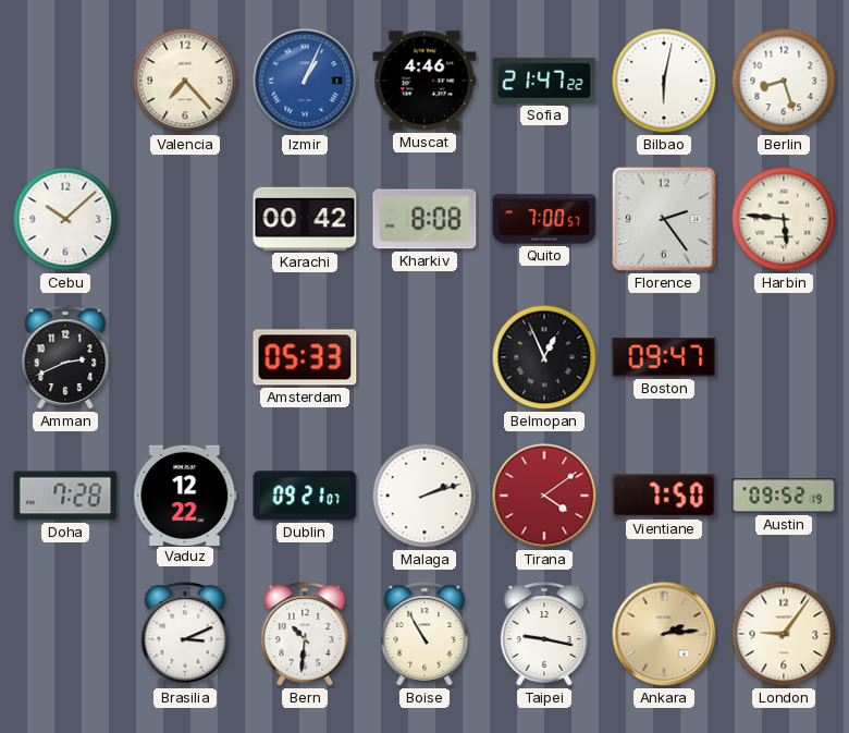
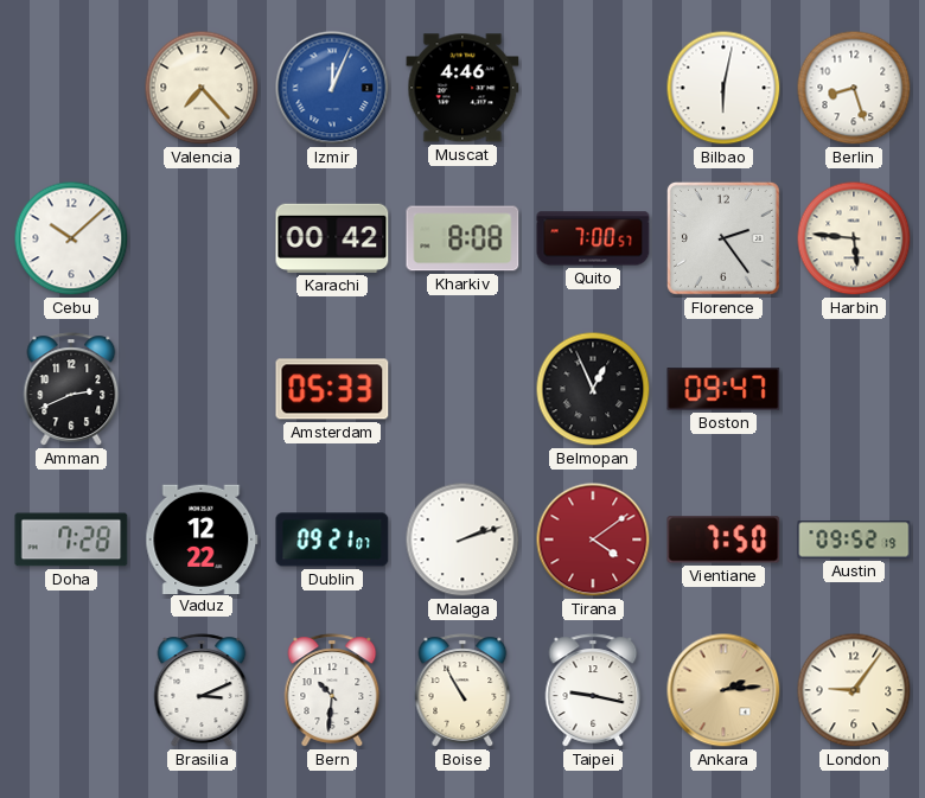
Izmir: 1:04 -> 12:04 (332, 88)
Sofia: 21:47 -> none (544, 81)
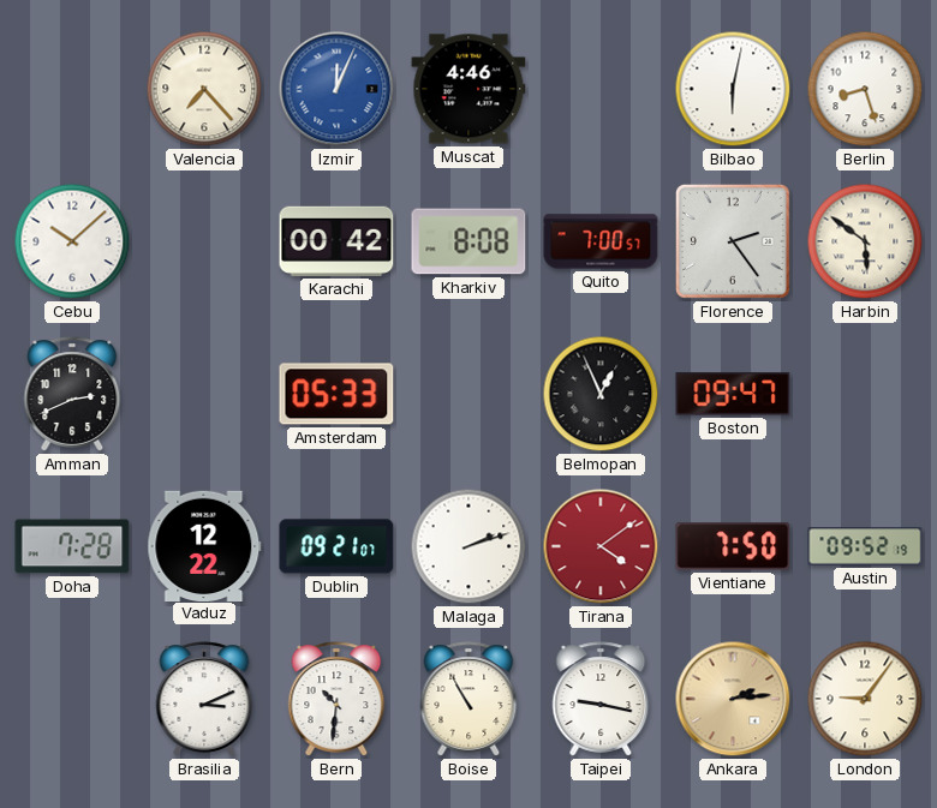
Harbin: 5:46 -> 5:51 (865, 241)
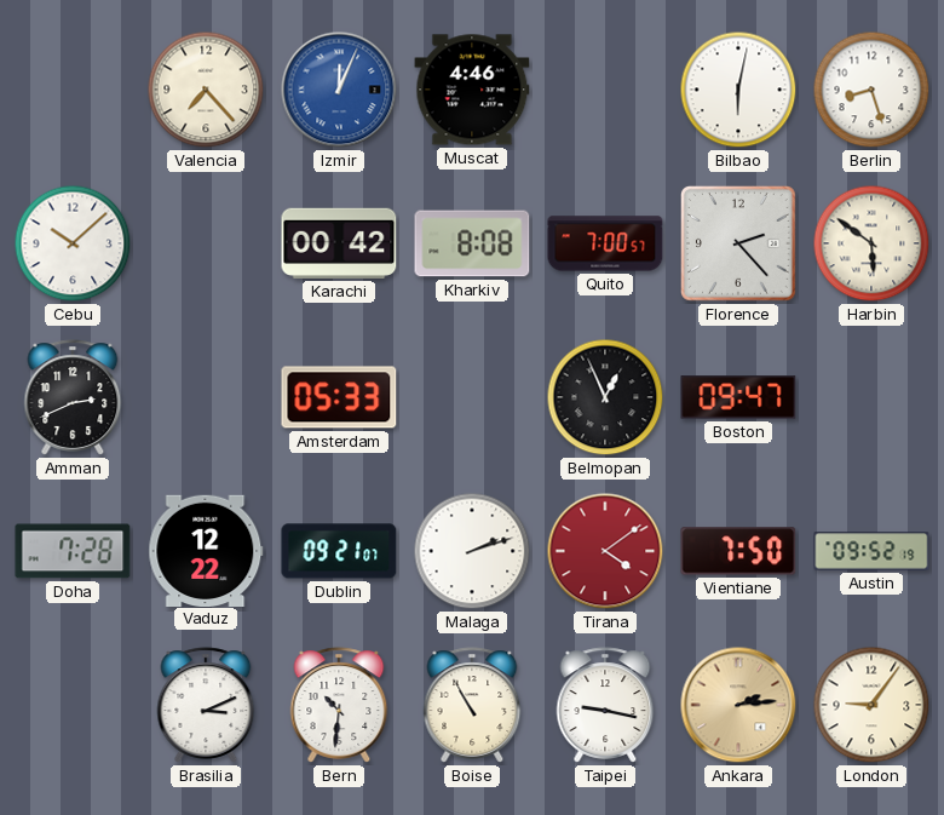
Florence: 2:24 -> 2:23 (739, 245)
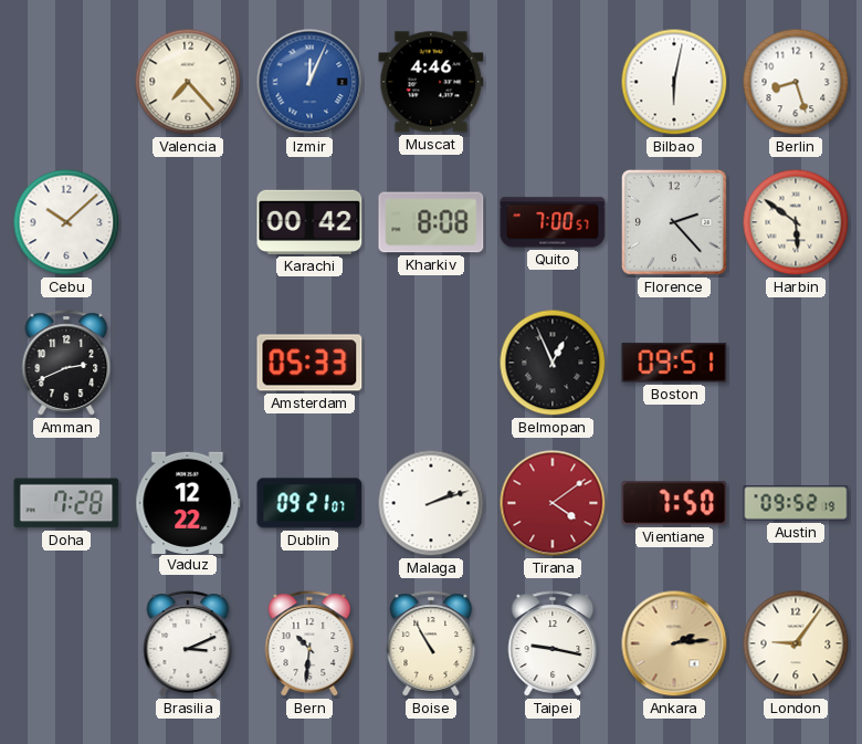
Boston: 09:47 -> 09:51 (674, 363)
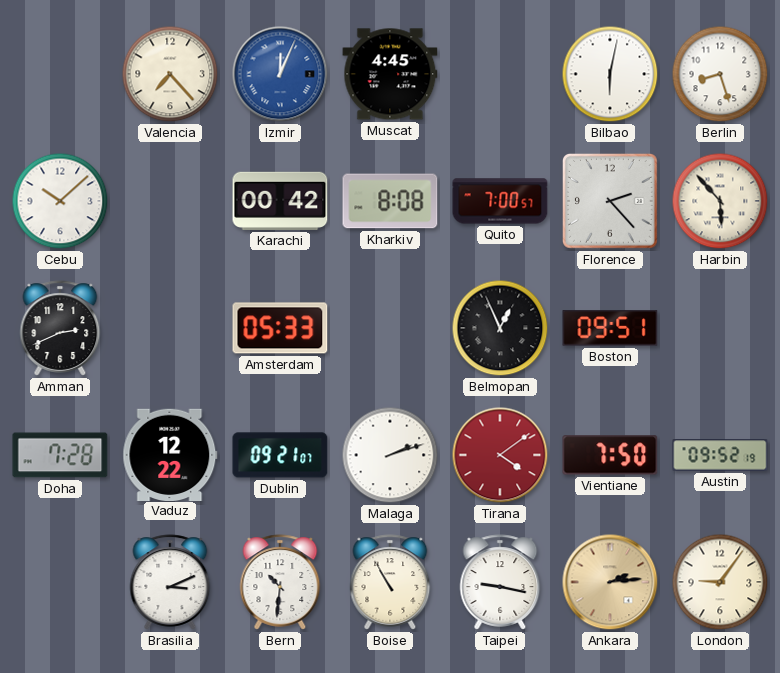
Muscat: 4:46 -> 4:45 (390, 74)
Harbin: 5:51 -> 5:53 (720, 201)
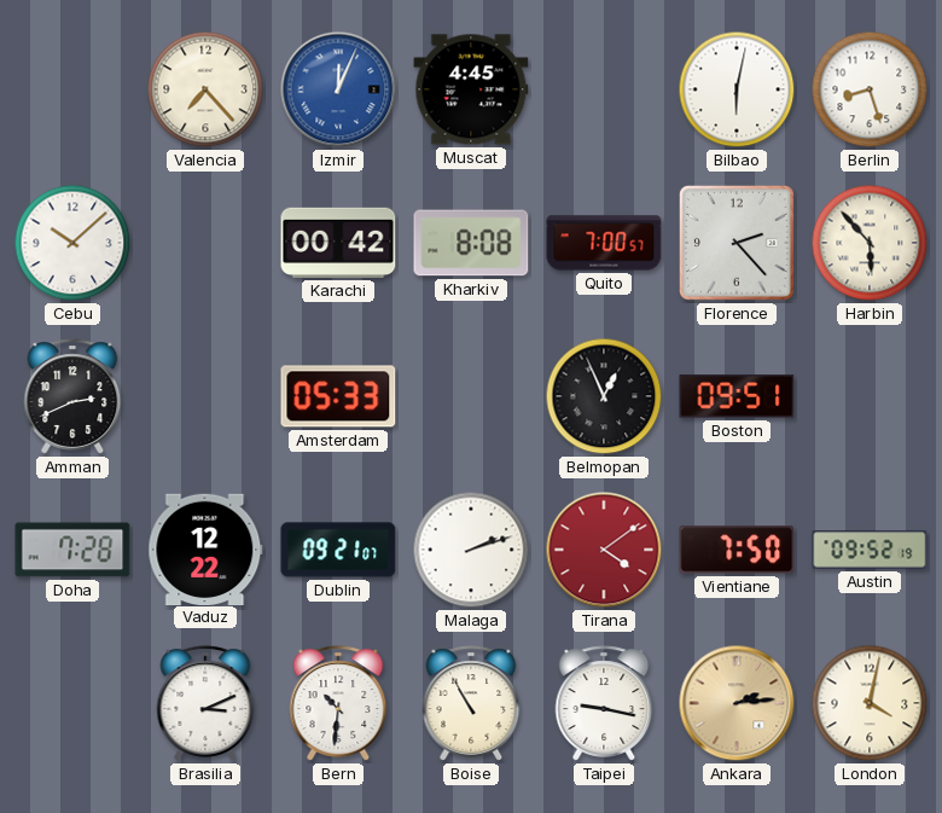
London: 9:06 -> 4:02 (870, 703)
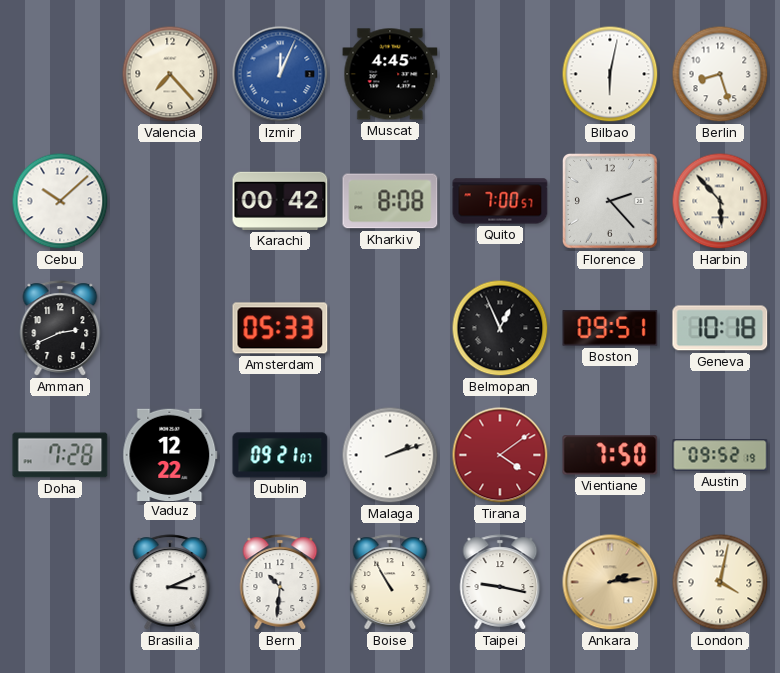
Geneva: none -> 10:18 (720, 328)
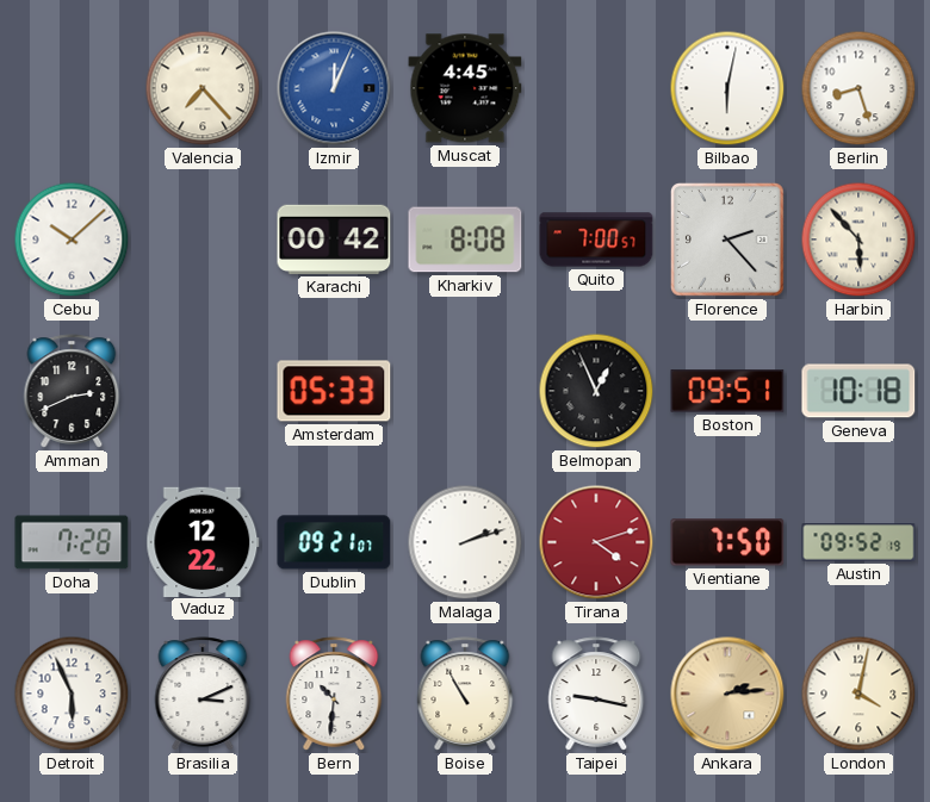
Tirana: 4:09 -> 4:12 (596, 542)
Detroit: none -> 5:56 (72, 694)
